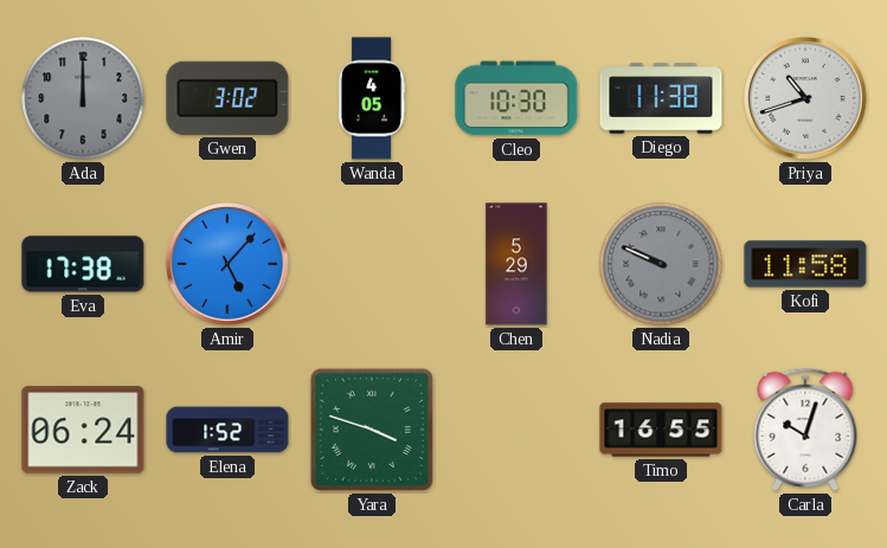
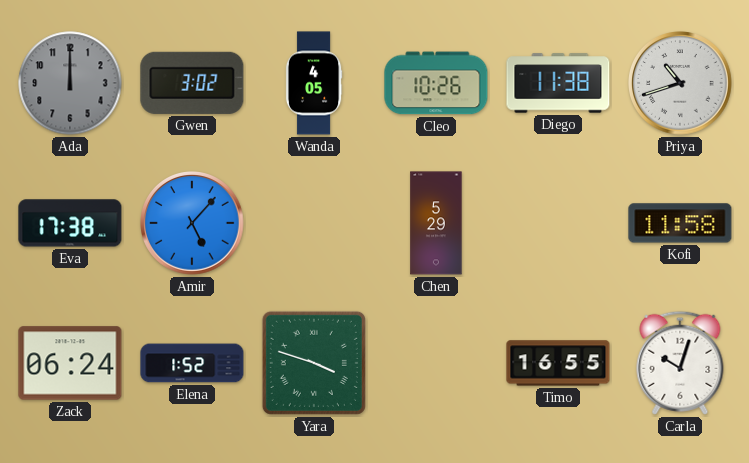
Cleo: 10:30 -> 10:26 (436, 83)
Nadia: 9:49 -> none (661, 264)
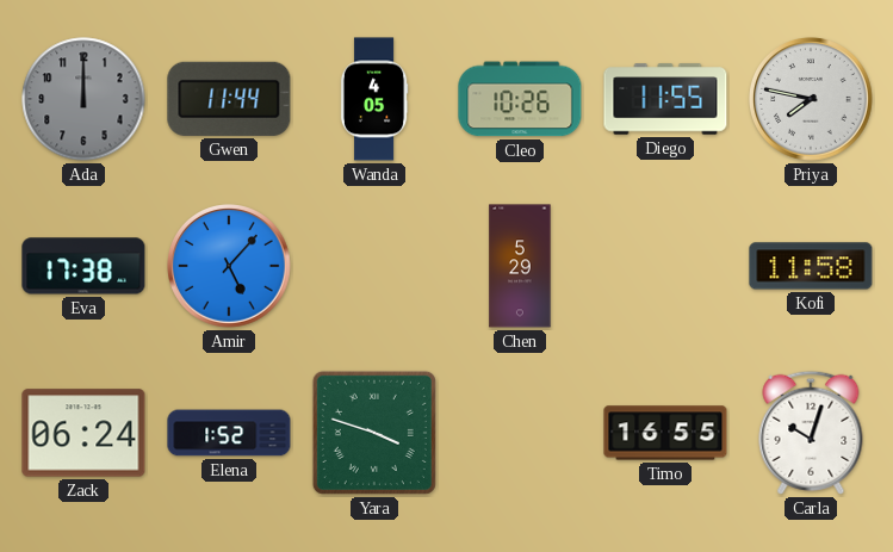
Gwen: 3:02 -> 11:44 (229, 99)
Diego: 11:38 -> 11:55 (665, 99)
Priya: 10:42 -> 7:47 (811, 99)
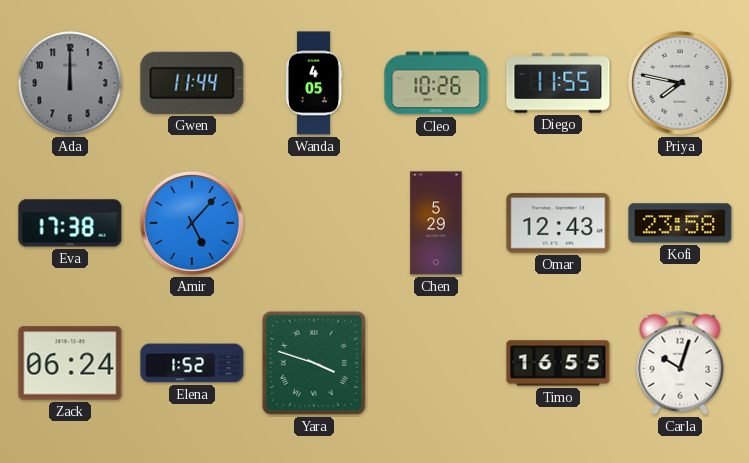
Omar: none -> 12:43 (558, 223)
Kofi: 11:58 -> 23:58 (680, 223)
